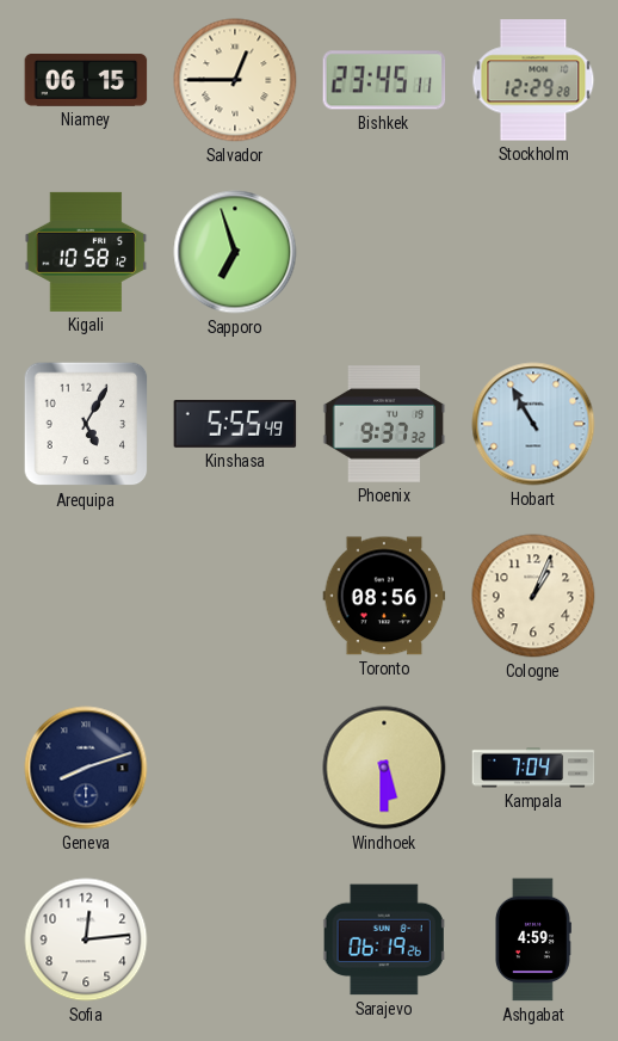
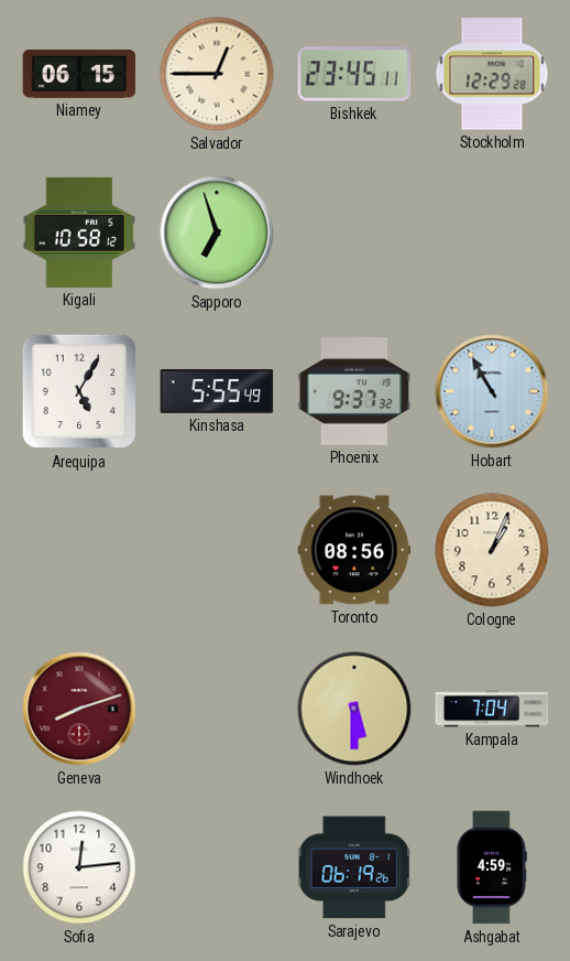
Geneva dial: navy -> burgundy (79, 709)
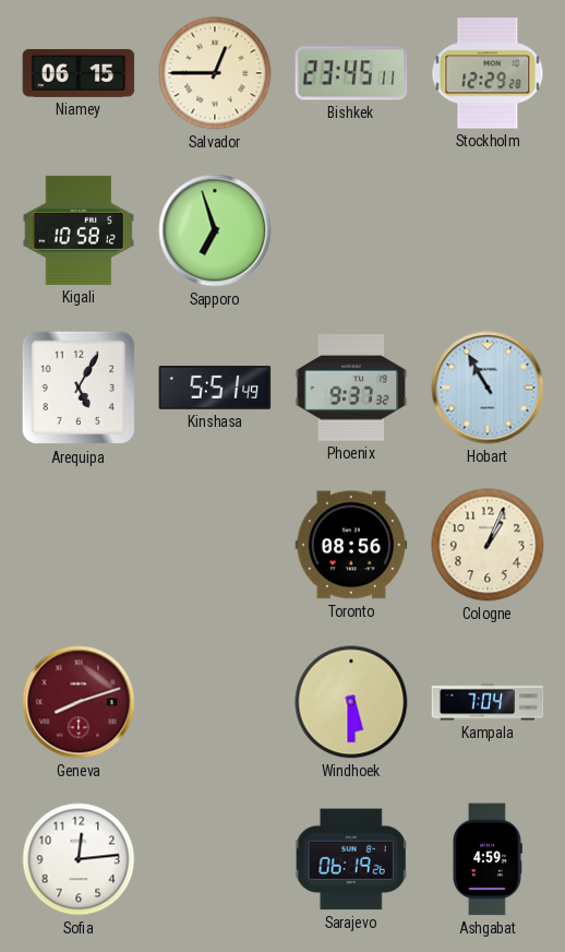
Kinshasa: 5:55 -> 5:51 (215, 389)
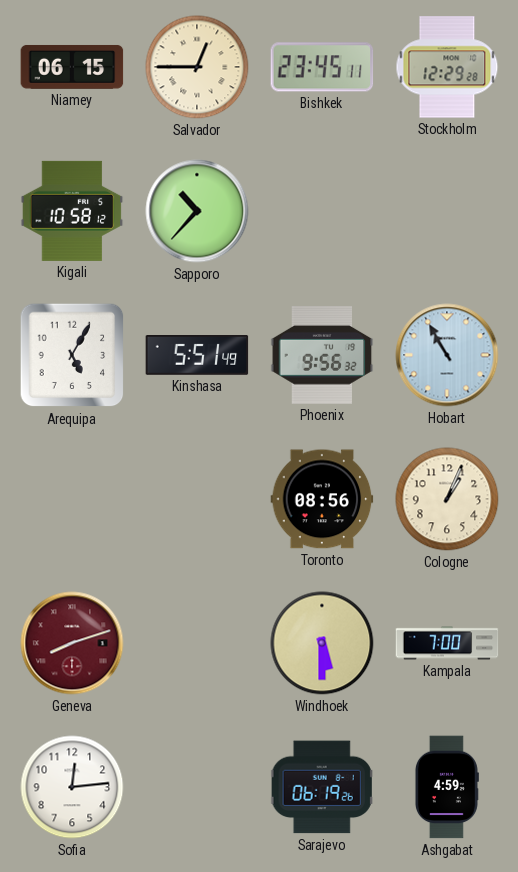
Sapporo: 6:57 -> 10:37 (197, 211)
Phoenix: 9:37 -> 9:56 (322, 356)
Kampala: 7:04 -> 7:00 (447, 643)
